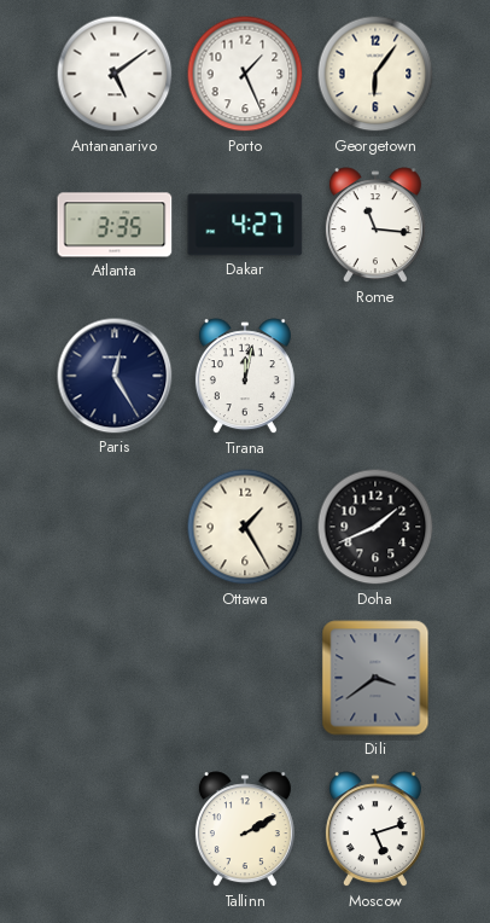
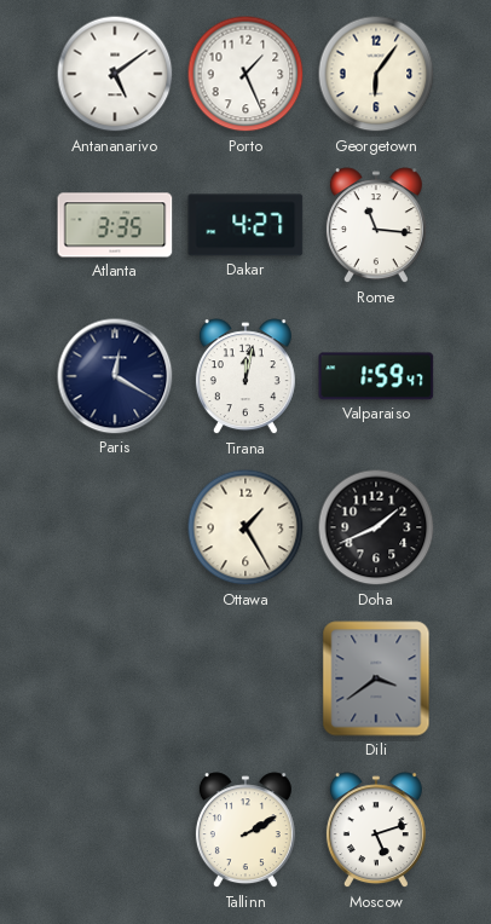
Paris: 12:25 -> 12:20 (115, 376)
Valparaiso: none -> 1:59 (376, 376)
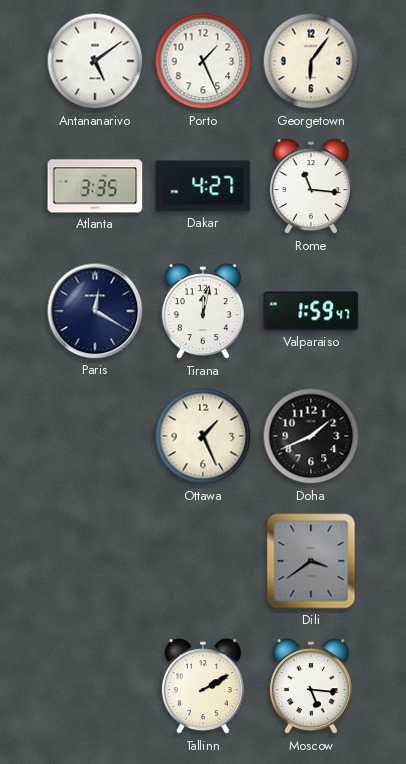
Ottawa: 1:25 -> 1:26 (203, 436)
Moscow: 5:12 -> 5:16 (311, 687)
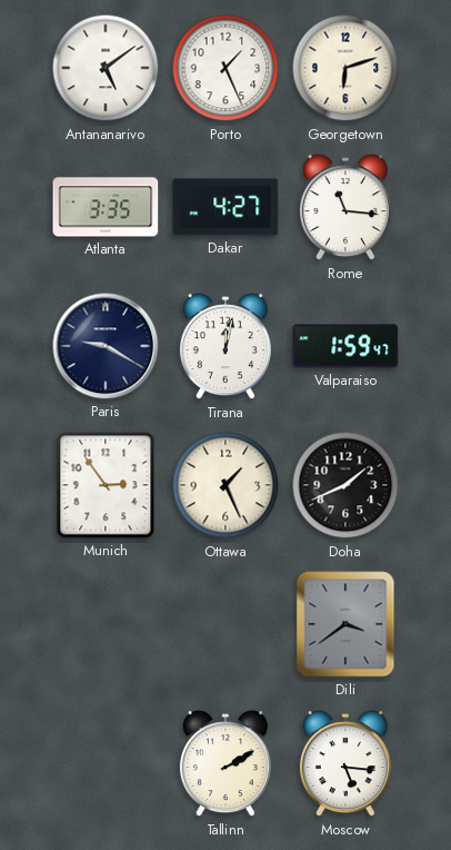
Georgetown: 6:06 -> 6:12 (345, 68)
Paris: 12:20 -> 9:20 (106, 346)
Munich: none -> 2:54 (106, 485)
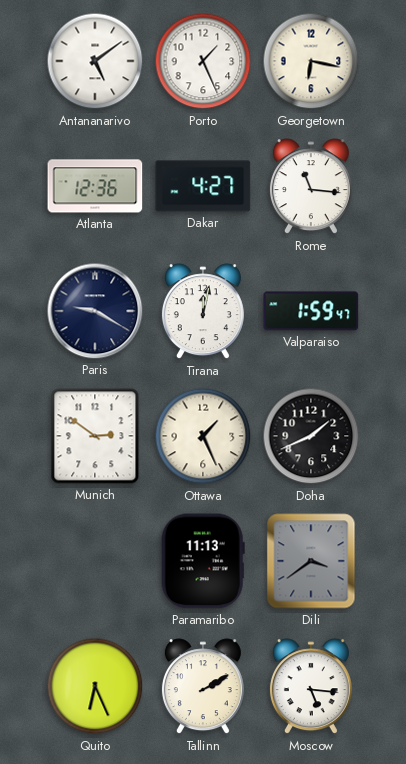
Georgetown: 6:12 -> 6:17 (311, 61)
Atlanta: 3:35 -> 12:36 (95, 186)
Munich: 2:54 -> 2:51 (95, 436)
Paramaribo: none -> 11:13 (203, 561)
Quito: none -> 6:26 (95, 686)
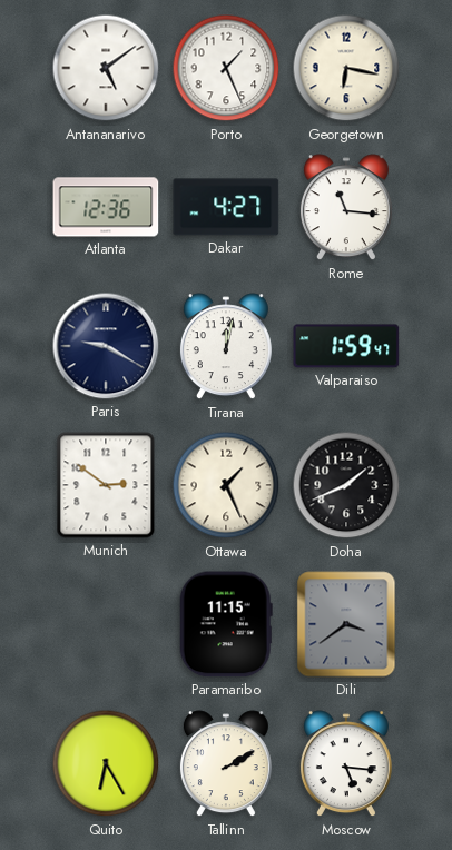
Paramaribo: 11:13 -> 11:15 (226, 624)
Quito: 6:26 -> 6:25 (106, 763)
